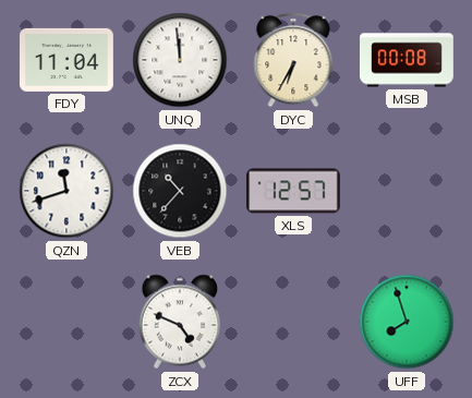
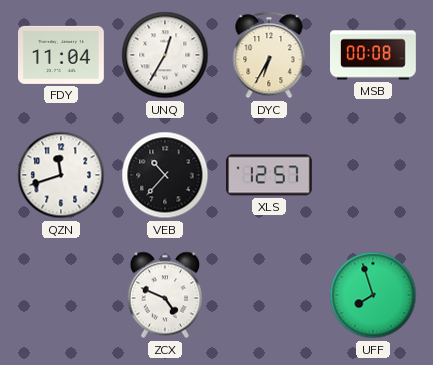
UNQ: 11:59 -> 12:35 (165, 55)
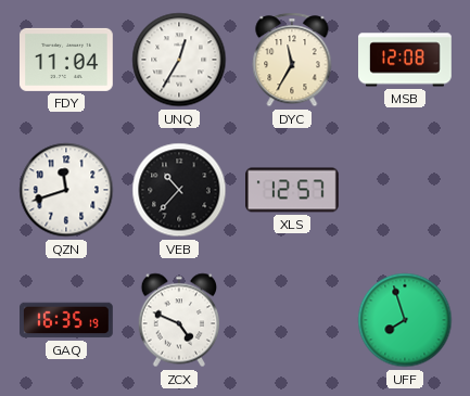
DYC: 6:35 -> 11:35 (292, 60)
MSB: 00:08 -> 12:08 (406, 60)
GAQ: none -> 16:35 (67, 320)
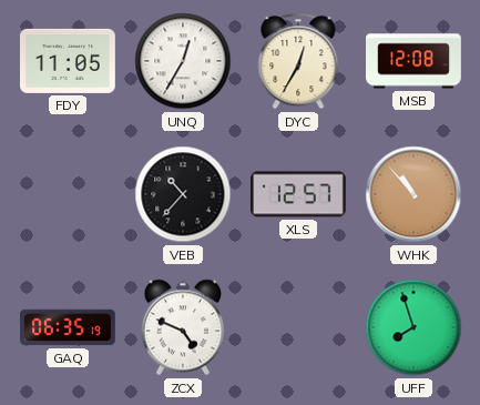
FDY: 11:04 -> 11:05 (69, 61)
DYC: 11:35 -> 12:35 (298, 61)
QZN: 11:42 -> none (66, 190)
WHK: none -> 10:53 (413, 194)
GAQ: 16:35 -> 06:35 (69, 327)
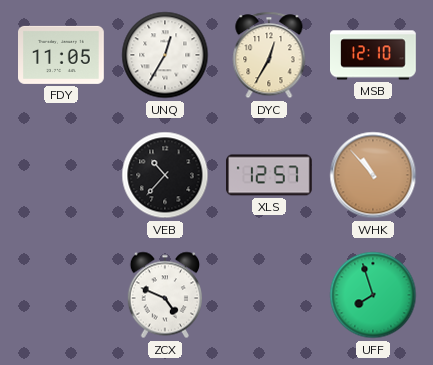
MSB: 12:08 -> 12:10 (374, 55)
GAQ: 06:35 -> none (69, 327)
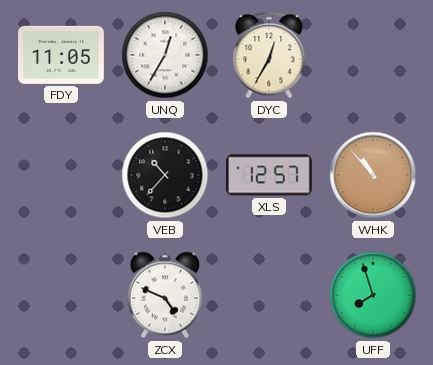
MSB: 12:10 -> none (374, 55)
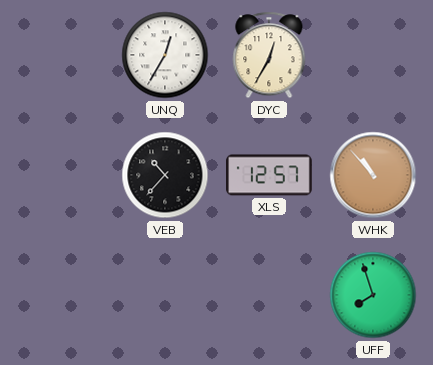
FDY: 11:05 -> none (62, 55)
ZCX: 4:49 -> none (164, 295)
